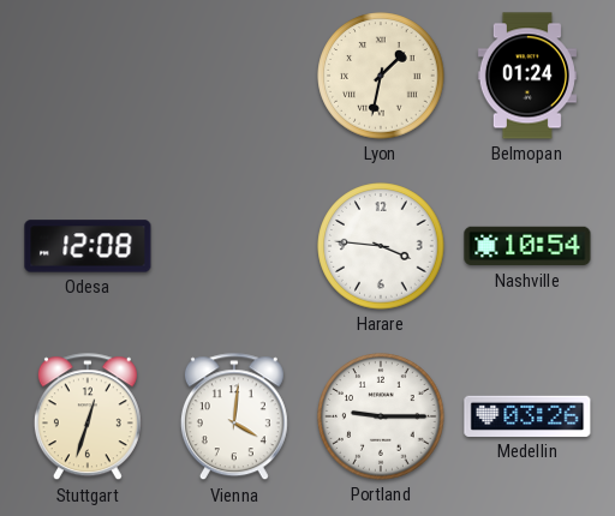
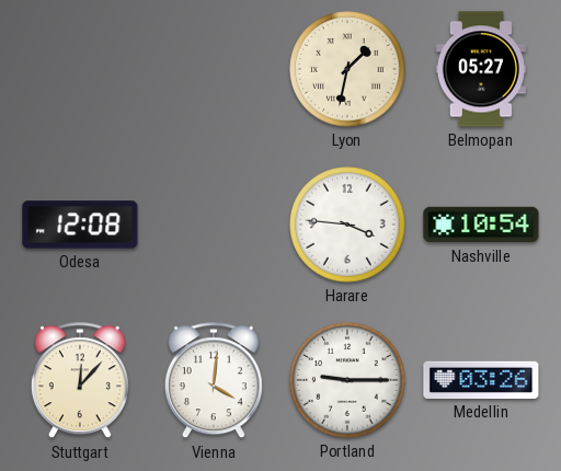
Belmopan: 01:24 -> 05:27 (481, 69)
Stuttgart: 12:33 -> 12:07 (80, 381)
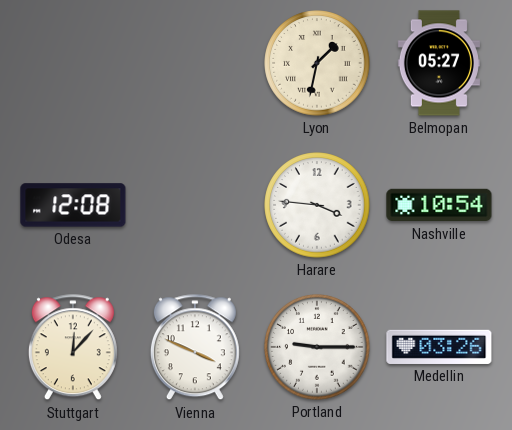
Vienna: 4:01 -> 3:49 (195, 348)
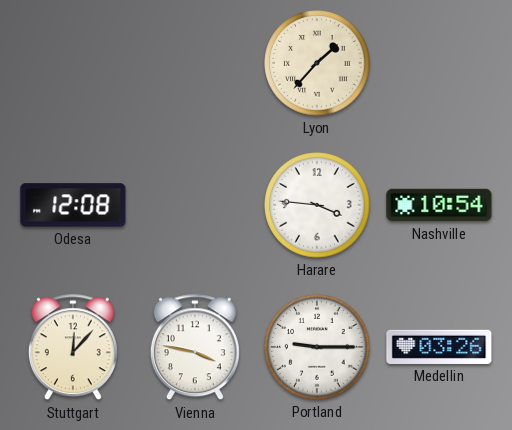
Lyon: 1:32 -> 1:37 (317, 63)
Belmopan: 05:27 -> none (439, 63)
Vienna: 3:49 -> 3:47 (195, 348)
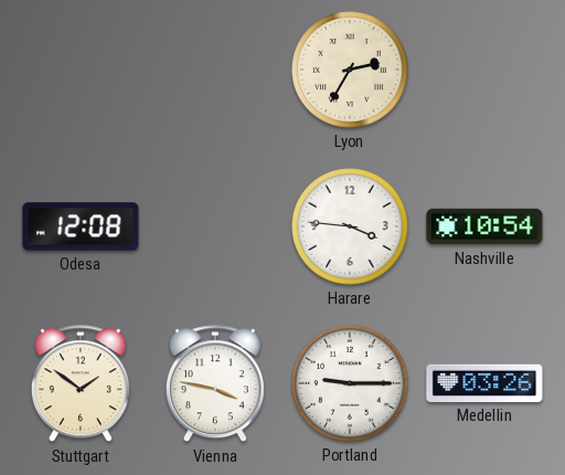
Lyon: 1:37 -> 2:35 (350, 70)
Stuttgart: 12:07 -> 1:51 (81, 384)
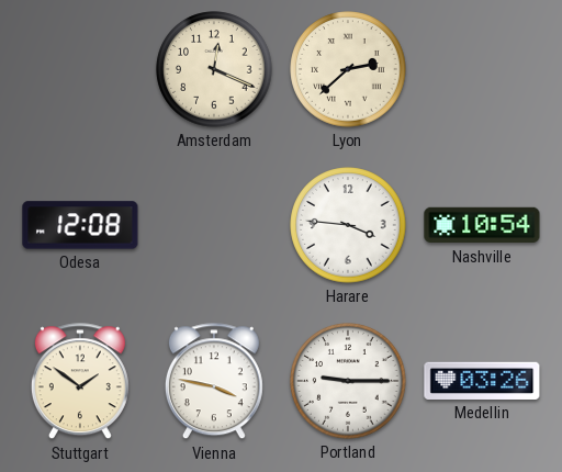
Amsterdam: none -> 12:19 (214, 69)
Lyon: 2:35 -> 2:38 (348, 69)
